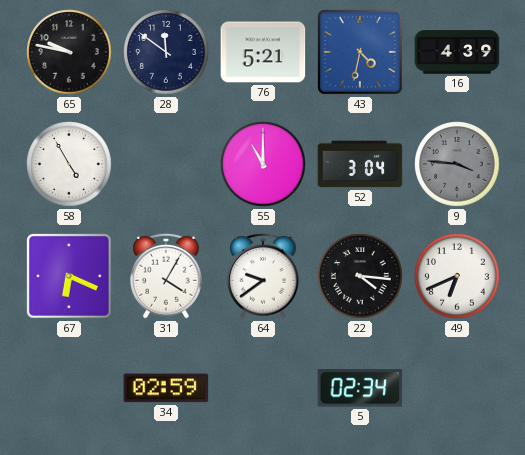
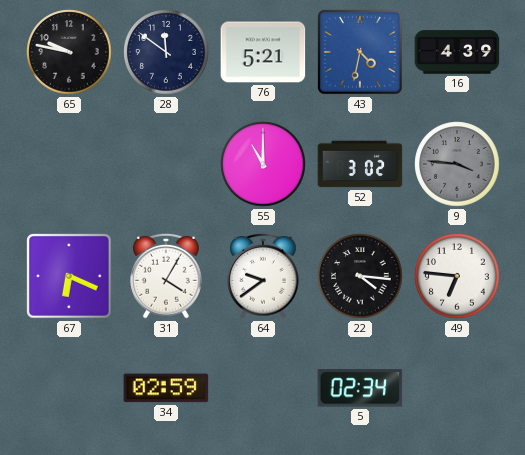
58: 4:55 -> none (69, 164)
52: 3:04 -> 3:02 (360, 164)
49: 6:41 -> 6:46 (457, 276)
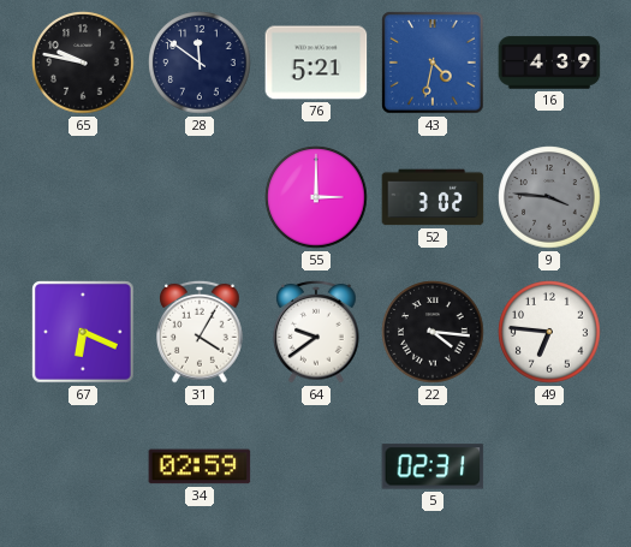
55: 11:00 -> 3:00 (316, 197)
5: 02:34 -> 02:31 (433, 466)
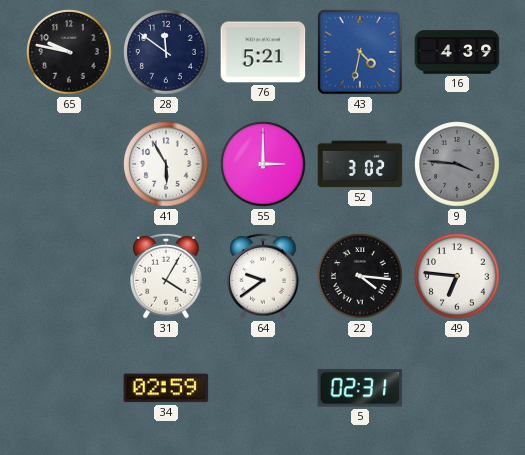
41: none -> 5:55 (166, 164)
67: 6:19 -> none (83, 332)
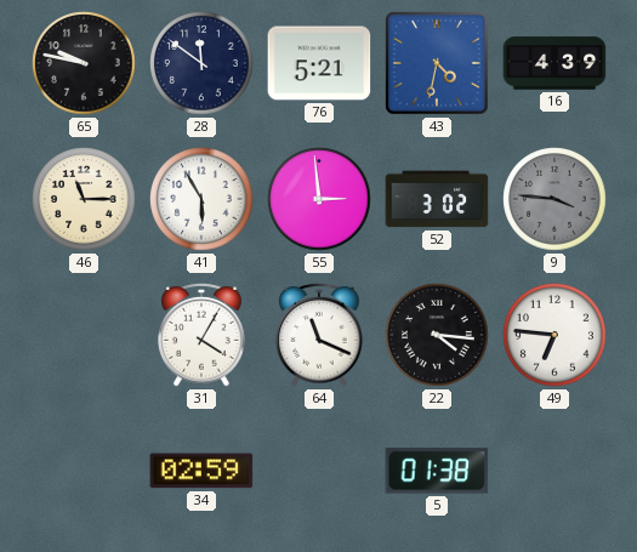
46: none -> 11:15 (84, 199)
55: 3:00 -> 2:59 (319, 199)
64: 9:39 -> 11:19 (319, 335)
5: 02:31 -> 01:38 (437, 471)
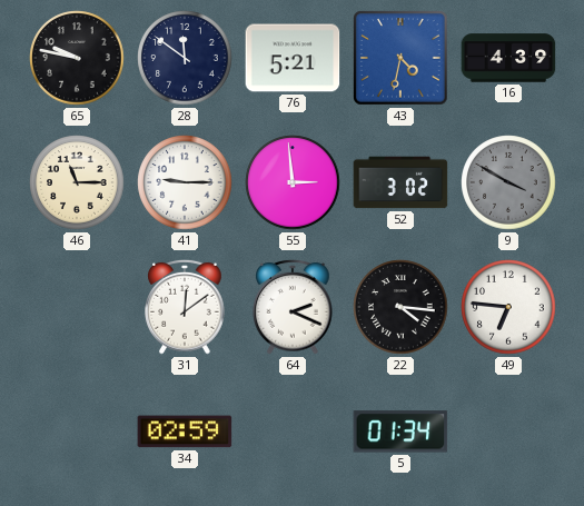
41: 5:55 -> 9:15 (185, 182)
9: 3:46 -> 3:50 (508, 182)
31: 4:05 -> 12:09 (185, 307)
64: 11:19 -> 2:19 (293, 307)
5: 01:38 -> 01:34 (400, 431)
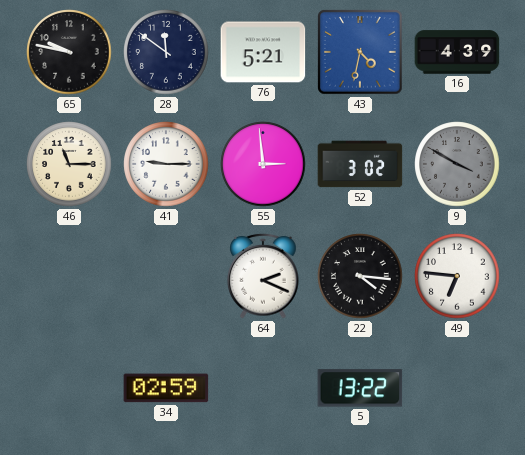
31: 12:09 -> none (185, 307)
5: 01:34 -> 13:22 (360, 388)
